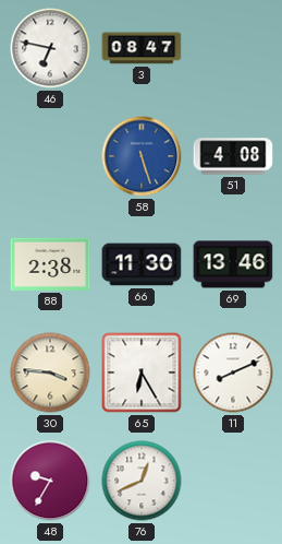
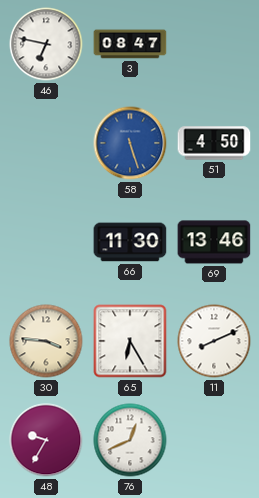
51: 4:08 -> 4:50 (214, 143)
88: 2:38 -> none (50, 264)
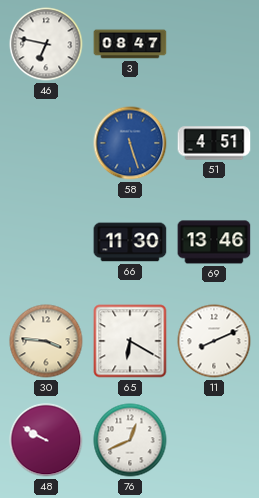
51: 4:50 -> 4:51 (214, 143)
65: 6:25 -> 6:20 (130, 341)
48: 9:35 -> 9:50 (46, 440)
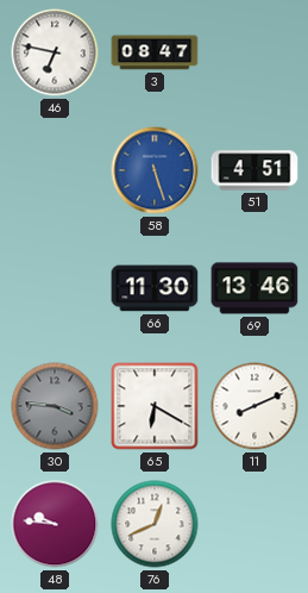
30 dial: cream -> grey (55, 406)
48: 9:50 -> 9:46 (55, 524)
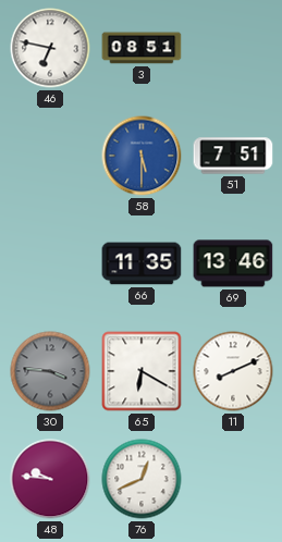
3: 08:47 -> 08:51 (142, 48)
58: 5:27 -> 5:30 (142, 156)
51: 4:51 -> 7:51 (233, 156)
66: 11:30 -> 11:35 (142, 263)
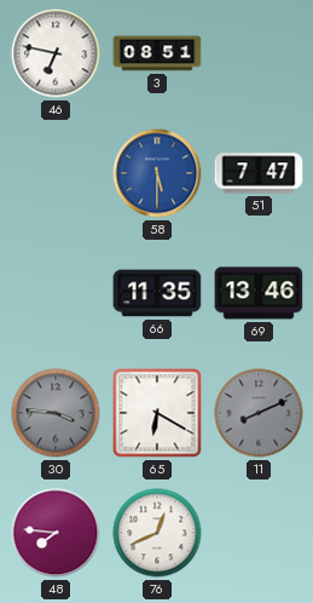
51: 7:51 -> 7:47 (259, 173)
11 dial: white -> grey (259, 413)
48: 9:46 -> 7:46 (56, 533)
